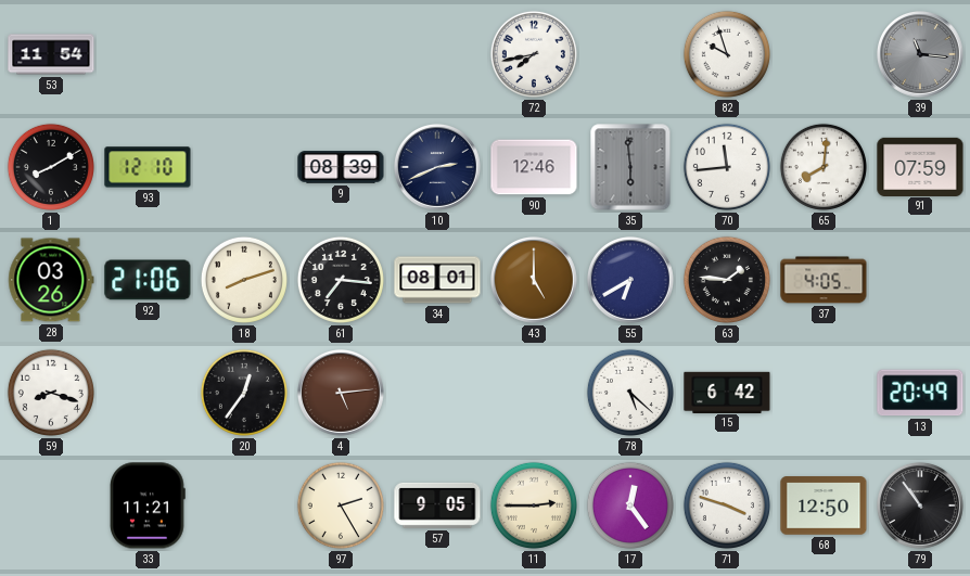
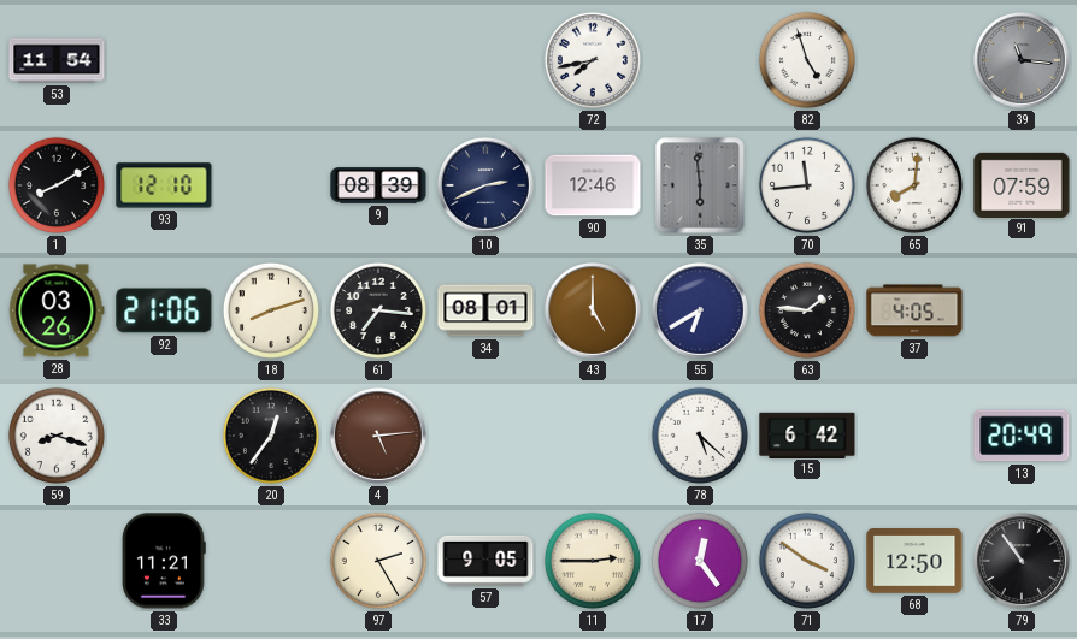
82: 9:57 -> 4:57 (807, 60)
71: 3:48 -> 3:51 (807, 561)
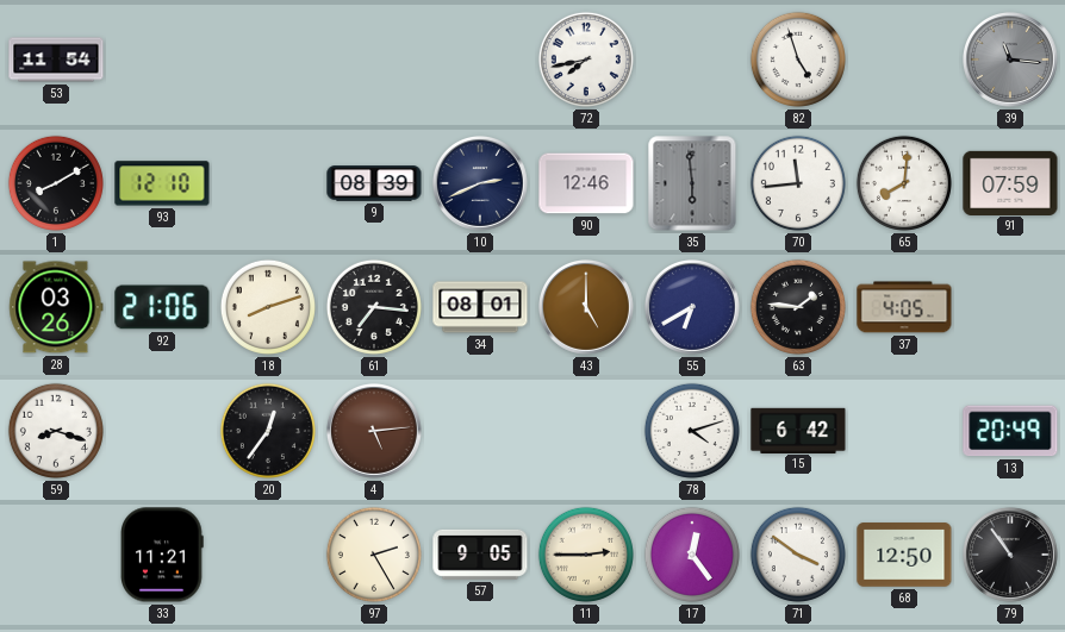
78: 5:22 -> 4:12 (692, 431)
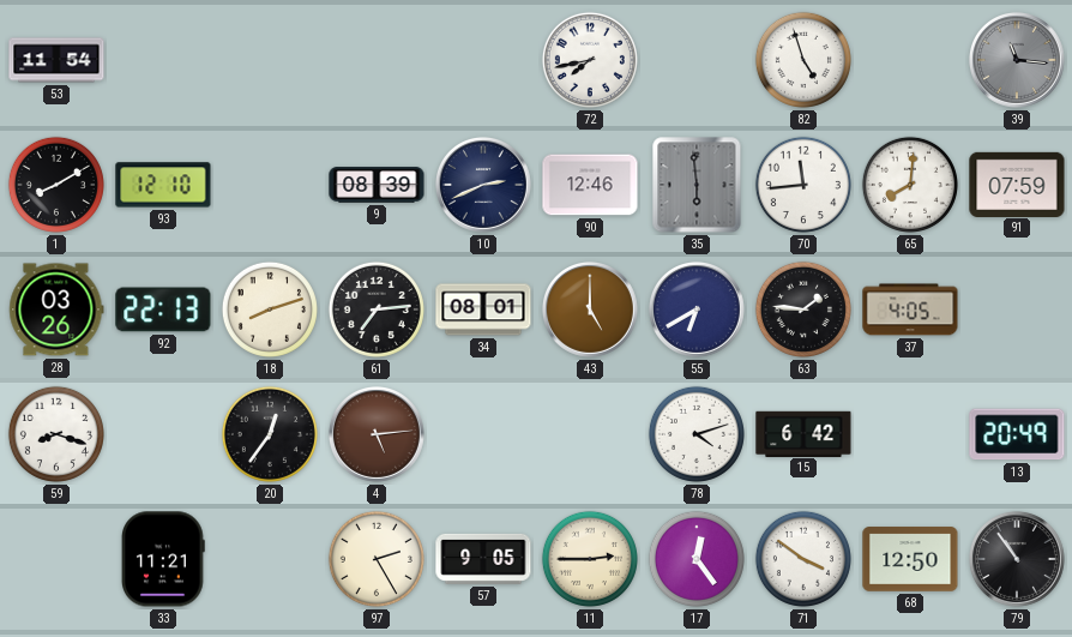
92: 21:06 -> 22:13 (163, 310)
61: 7:16 -> 7:14 (377, 310)
